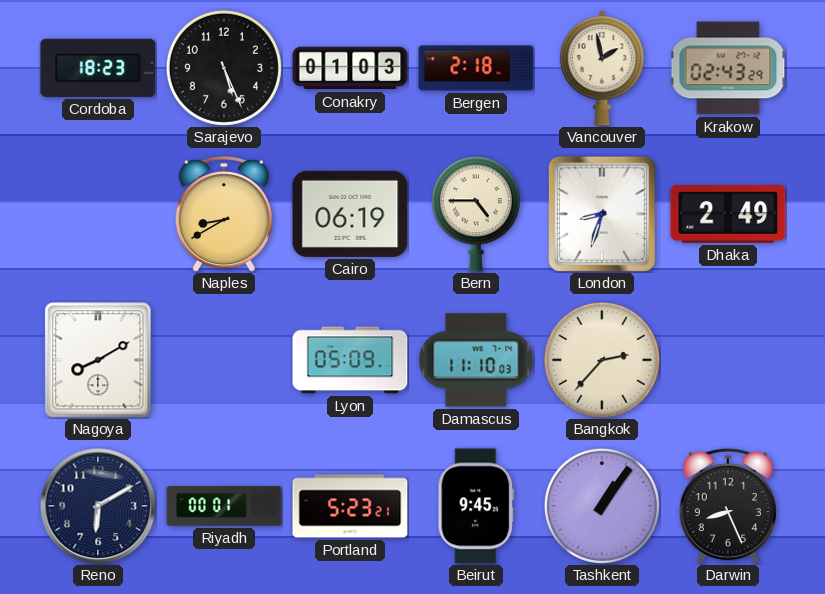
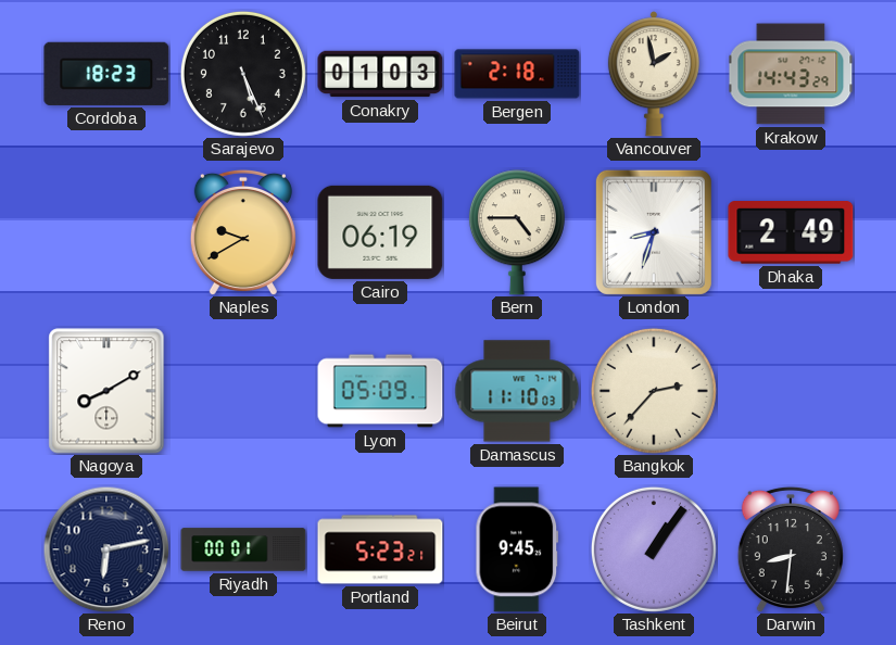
Krakow: 02:43 -> 14:43 (791, 74)
Naples: 8:40 -> 9:40 (243, 232)
Reno: 6:10 -> 6:13 (106, 549)
Darwin: 8:26 -> 8:31 (791, 549)
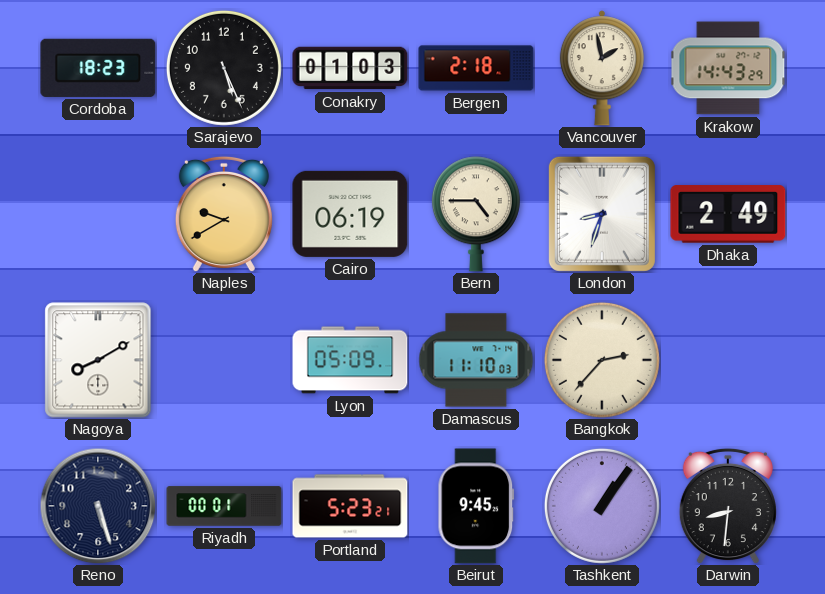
Reno: 6:13 -> 5:27 (98, 506)
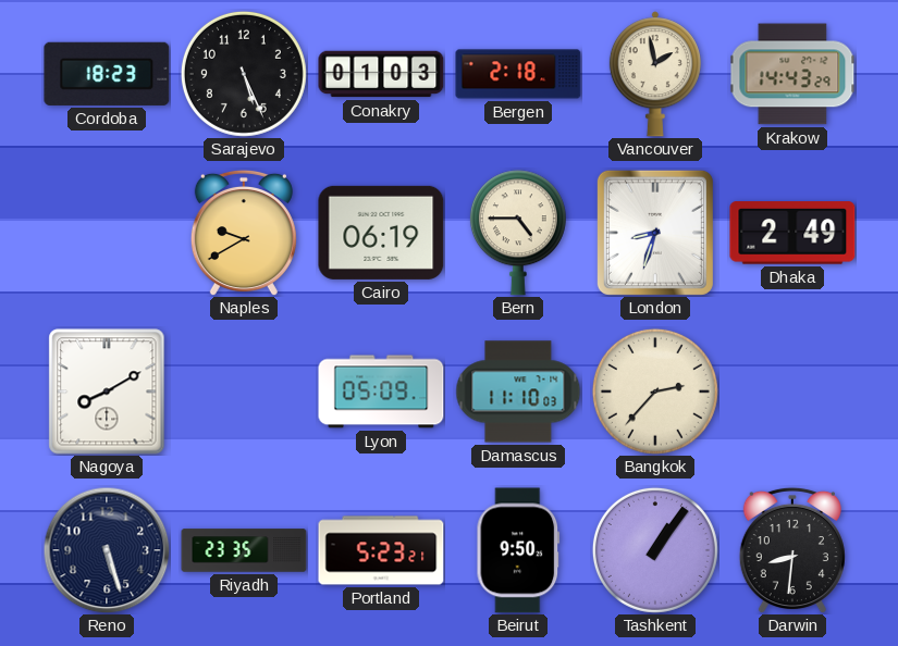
Riyadh: 00:01 -> 23:35 (244, 550)
Beirut: 9:45 -> 9:50 (518, 550)
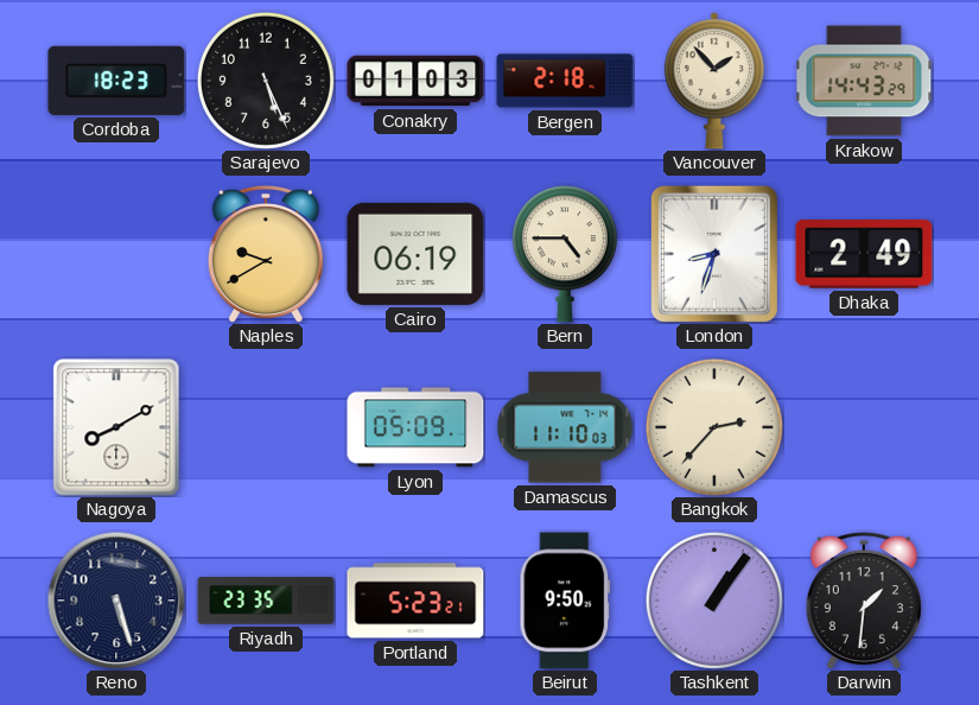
Vancouver: 1:58 -> 1:53 (714, 81)
Darwin: 8:31 -> 1:31 (864, 601)
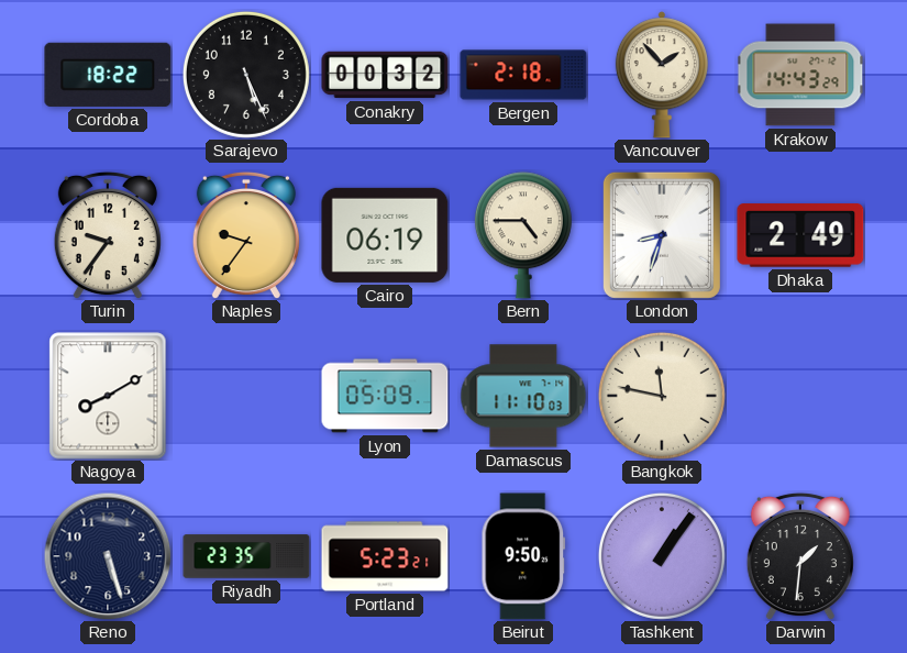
Cordoba: 18:23 -> 18:22 (108, 75)
Conakry: 01:03 -> 00:32 (385, 75)
Turin: none -> 9:36 (108, 235)
Naples: 9:40 -> 9:36 (246, 235)
Bangkok: 2:37 -> 11:47 (662, 396)
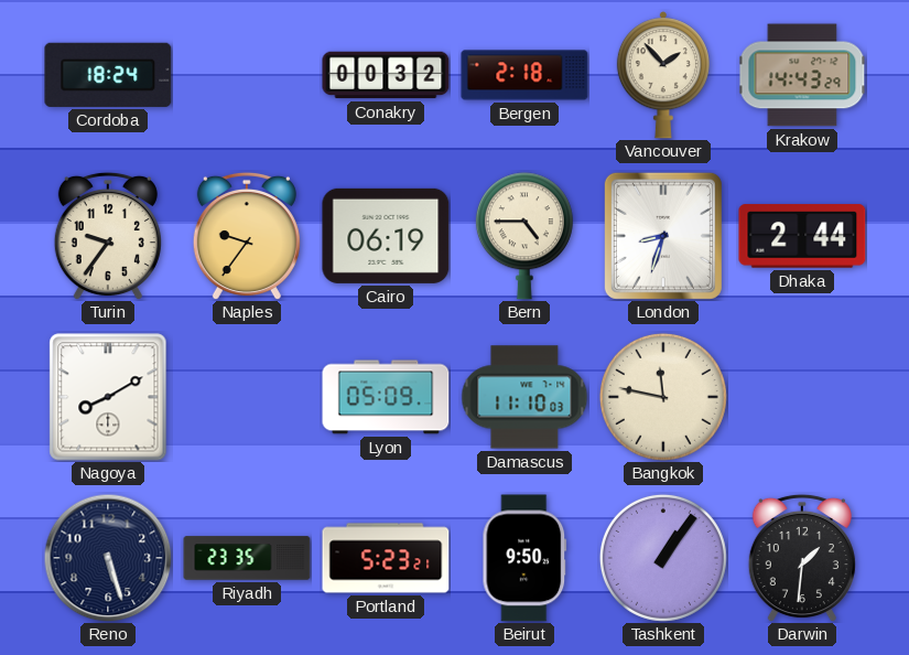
Cordoba: 18:22 -> 18:24 (108, 75)
Sarajevo: 5:26 -> none (246, 75)
Dhaka: 2:49 -> 2:44 (802, 236)
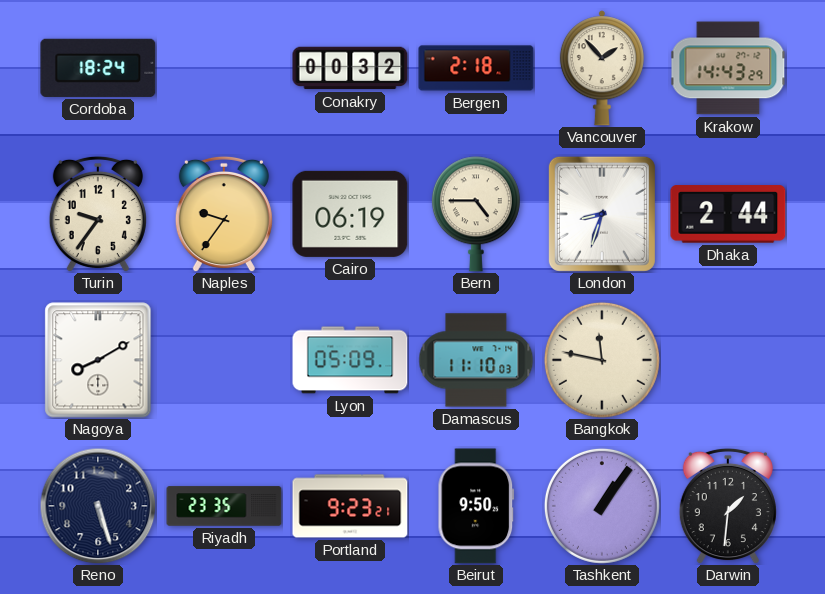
Portland: 5:23 -> 9:23 (350, 506)
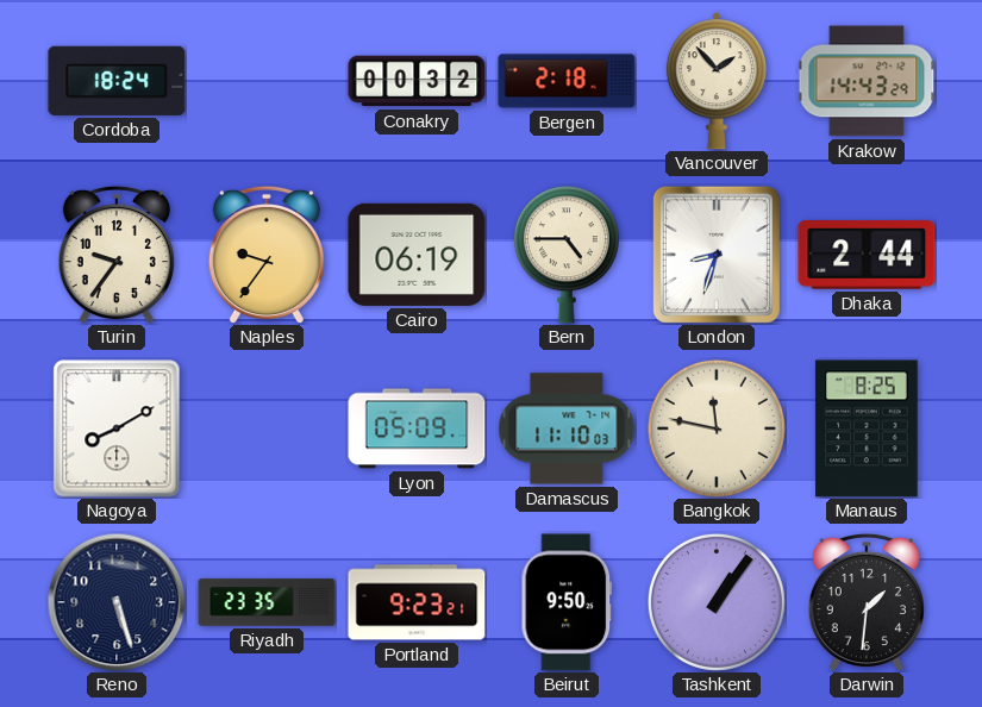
Manaus: none -> 8:25 (867, 428)
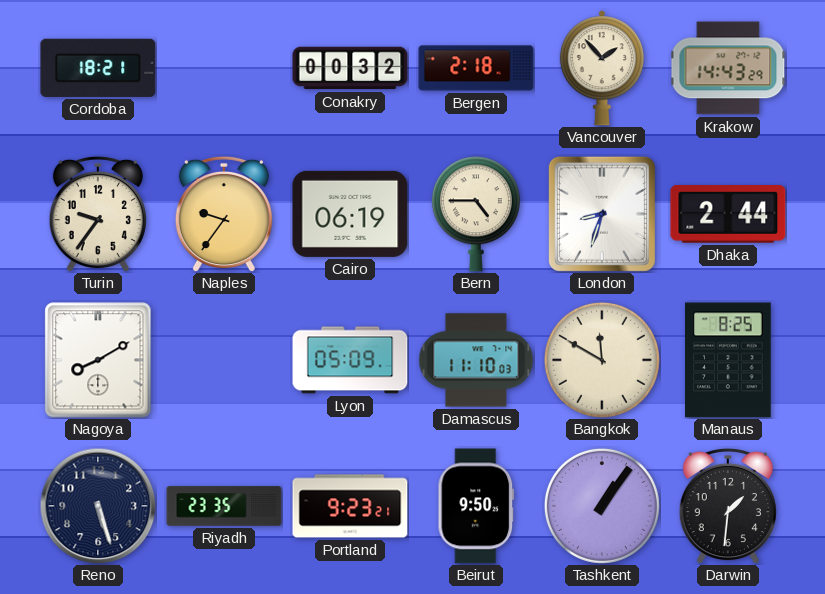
Cordoba: 18:24 -> 18:21 (98, 68)
Bangkok: 11:47 -> 11:50 (602, 360)
